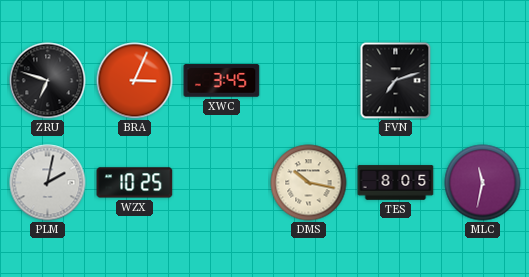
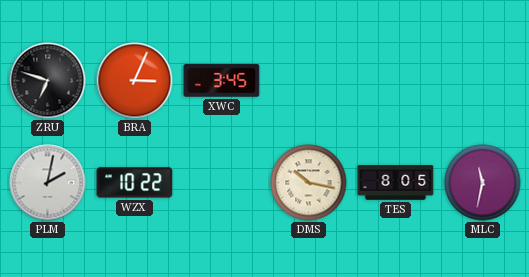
FVN: 7:12 -> none (396, 81)
WZX: 10:25 -> 10:22 (135, 183)
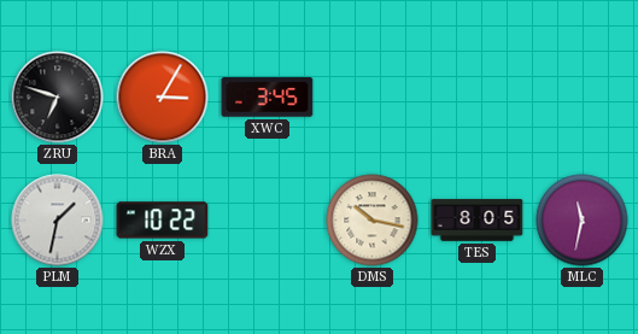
BRA: 3:04 -> 3:05 (163, 98)
PLM: 2:02 -> 1:32 (58, 221)
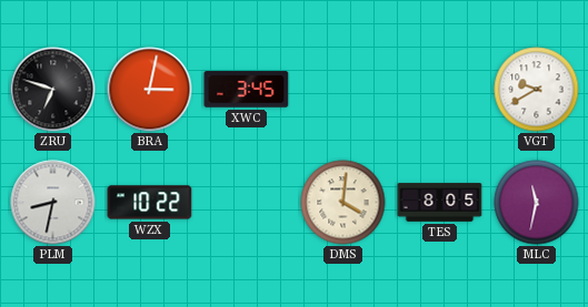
BRA: 3:05 -> 3:02 (150, 90)
VGT: none -> 9:40 (537, 90)
PLM: 1:32 -> 8:32 (53, 203)
DMS: 10:17 -> 4:01 (343, 203)
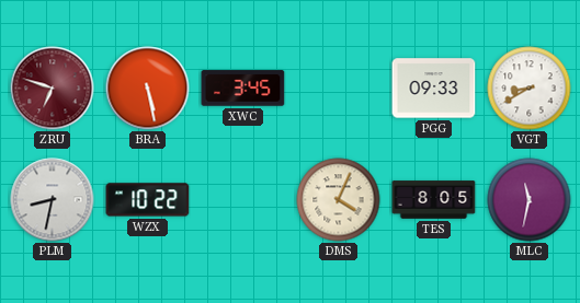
ZRU dial: black -> burgundy (53, 89)
BRA: 3:02 -> 5:28 (148, 89)
PGG: none -> 09:33 (434, 89)
VGT: 9:40 -> 8:40 (530, 89)
DMS: 4:01 -> 4:04 (339, 200)
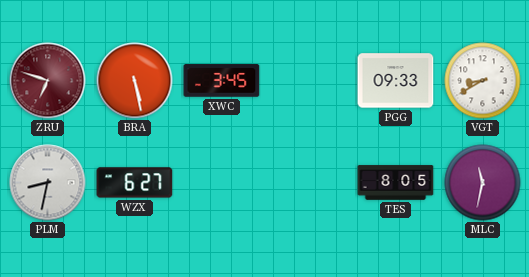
WZX: 10:22 -> 6:27 (135, 183)
DMS: 4:04 -> none (339, 200)
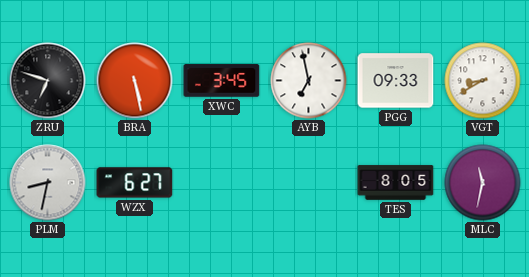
ZRU dial: burgundy -> black (48, 81)
AYB: none -> 6:58 (309, 81)
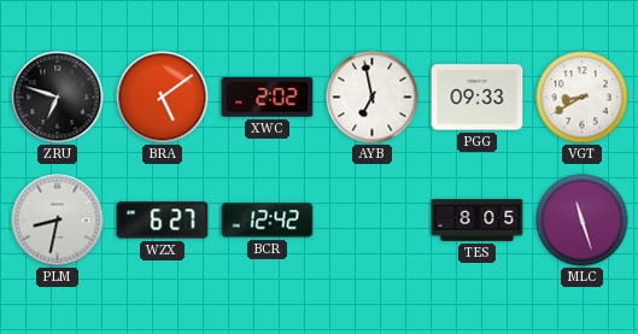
BRA: 5:28 -> 5:09 (163, 98)
XWC: 3:45 -> 2:02 (268, 98)
BCR: none -> 12:42 (268, 221)
MLC: 11:32 -> 11:27 (583, 221)
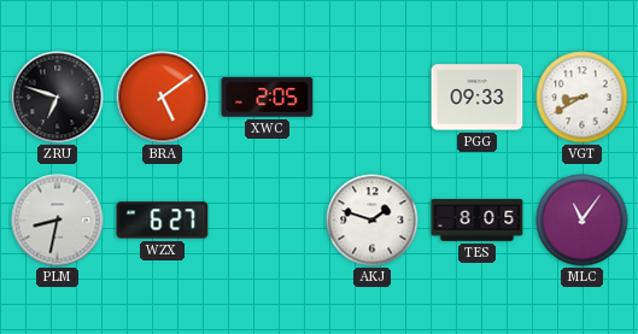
XWC: 2:02 -> 2:05 (268, 98)
AYB: 6:58 -> none (373, 98)
BCR: 12:42 -> none (268, 221)
AKJ: none -> 1:48 (373, 221)
MLC: 11:27 -> 11:06 (583, 221)
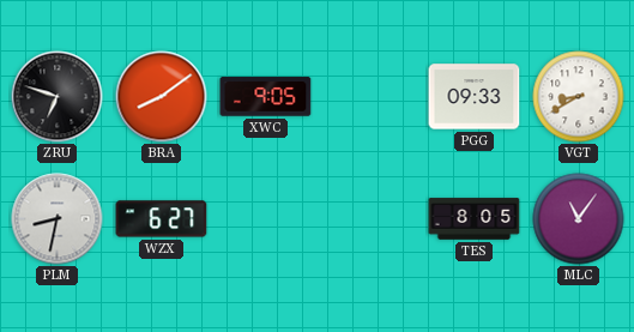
BRA: 5:09 -> 8:09 (162, 97)
XWC: 2:05 -> 9:05 (266, 97)
AKJ: 1:48 -> none (373, 221)
